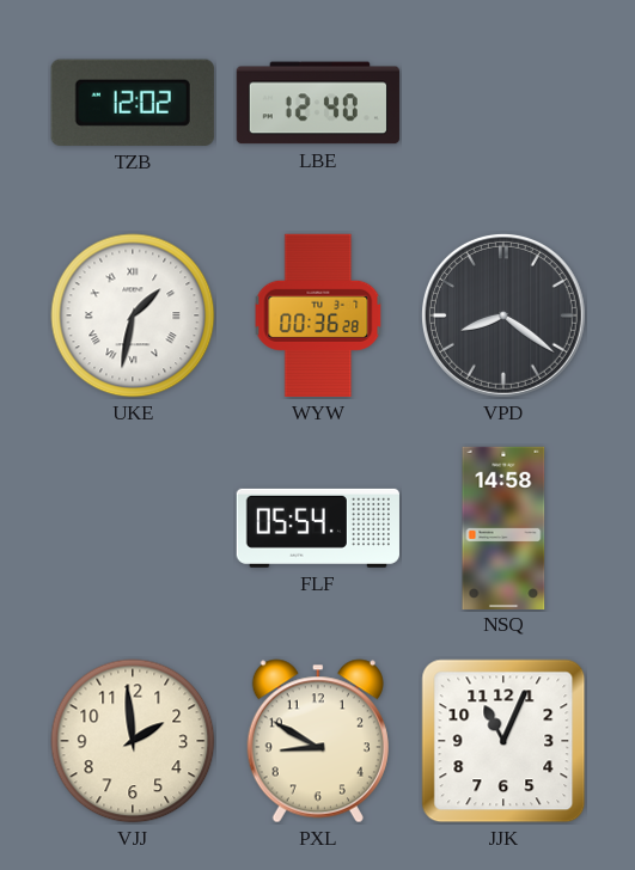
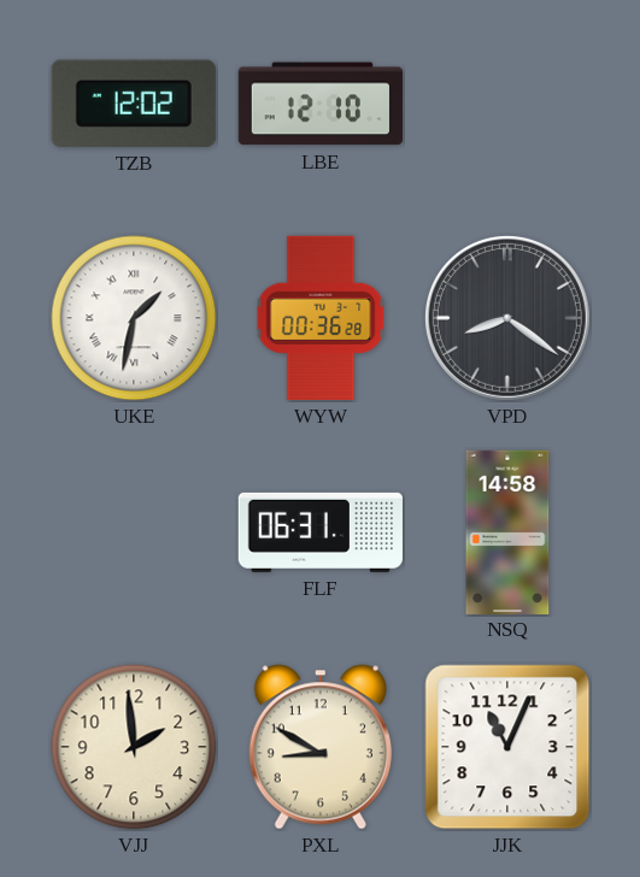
LBE: 12:40 -> 12:10 (321, 104)
FLF: 05:54 -> 06:31 (321, 532)
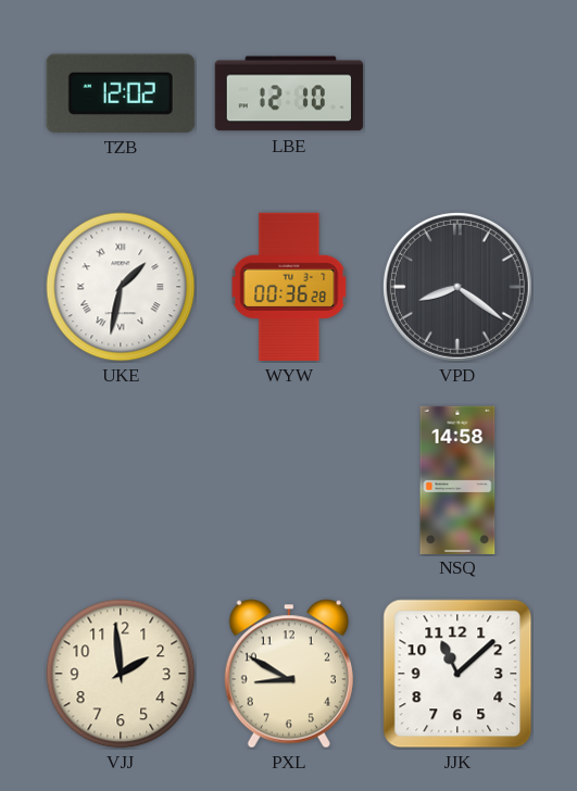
FLF: 06:31 -> none (321, 532)
JJK: 11:04 -> 11:08 (457, 674)
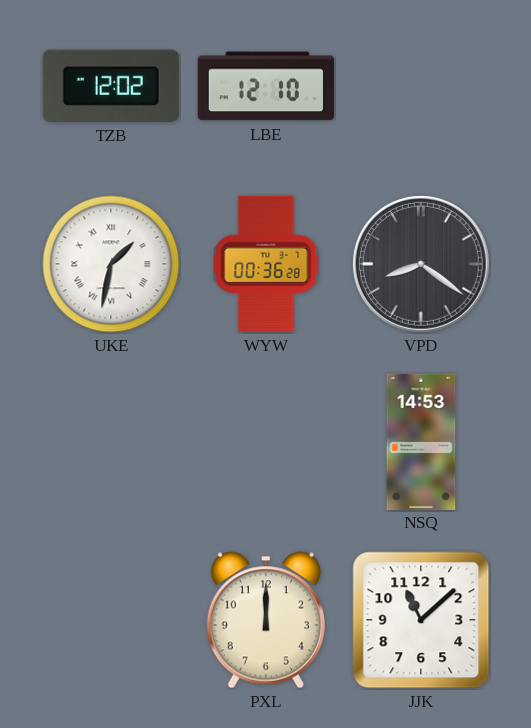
NSQ: 14:58 -> 14:53 (421, 441)
VJJ: 1:59 -> none (121, 674)
PXL: 8:50 -> 12:00 (266, 620)
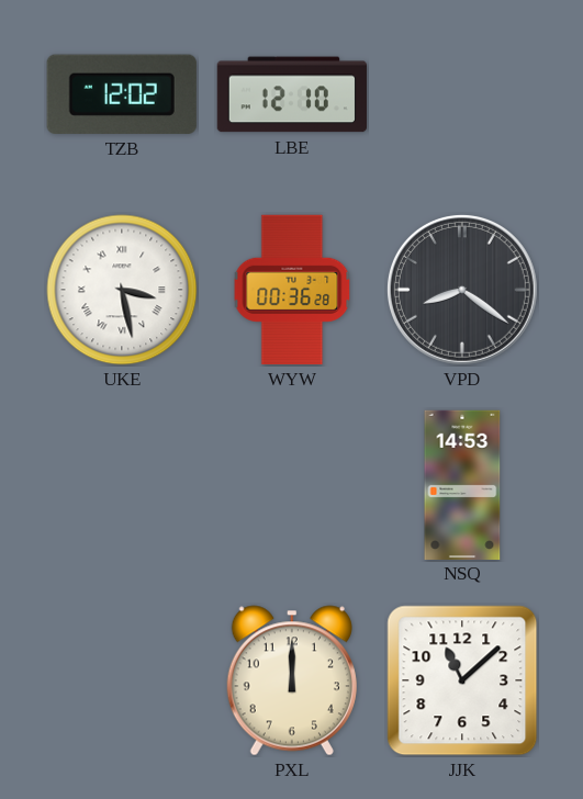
UKE: 1:32 -> 3:28 (122, 290)
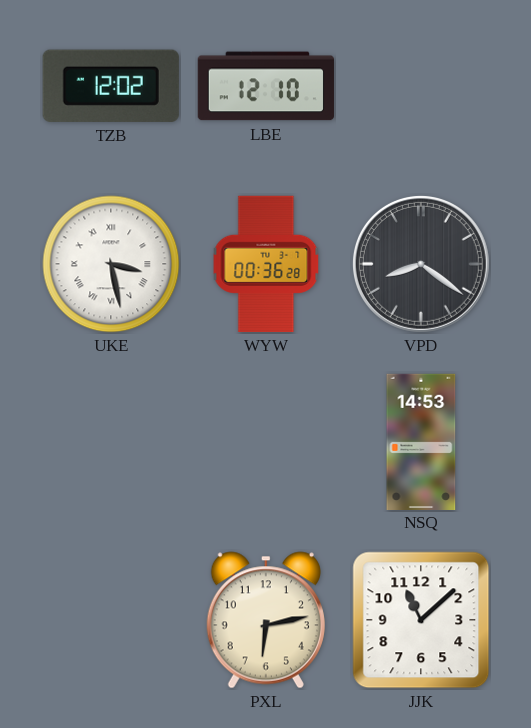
PXL: 12:00 -> 6:13 (266, 620)
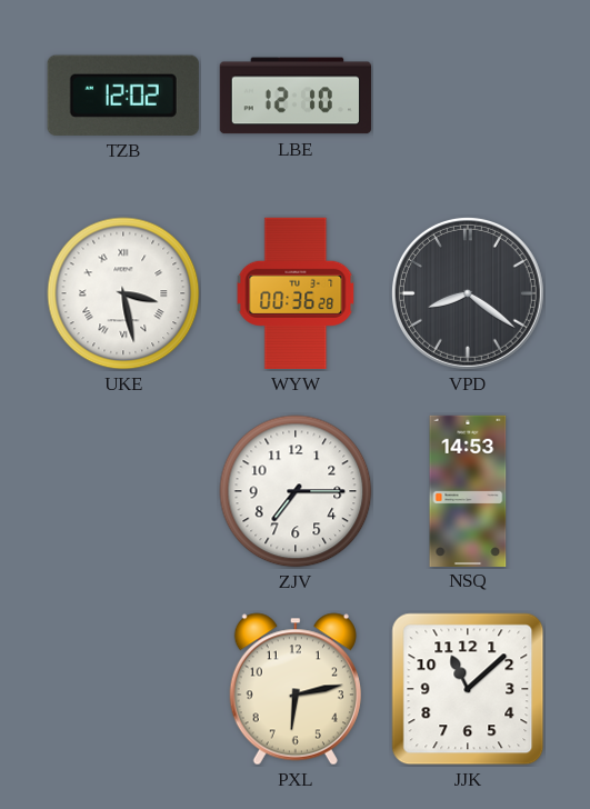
ZJV: none -> 7:15 (296, 491)
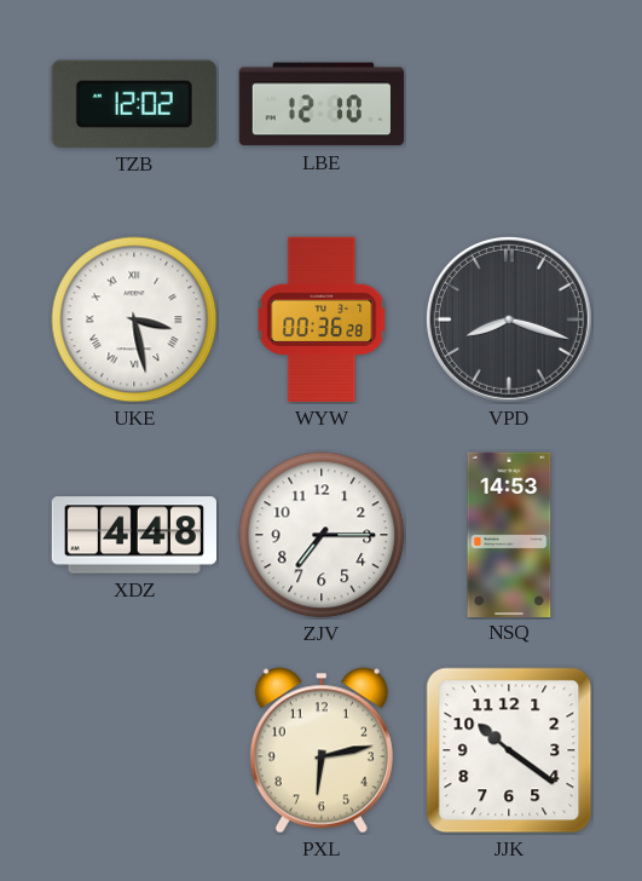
VPD: 8:21 -> 8:18 (509, 319)
XDZ: none -> 4:48 (133, 535)
JJK: 11:08 -> 10:21 (509, 750)
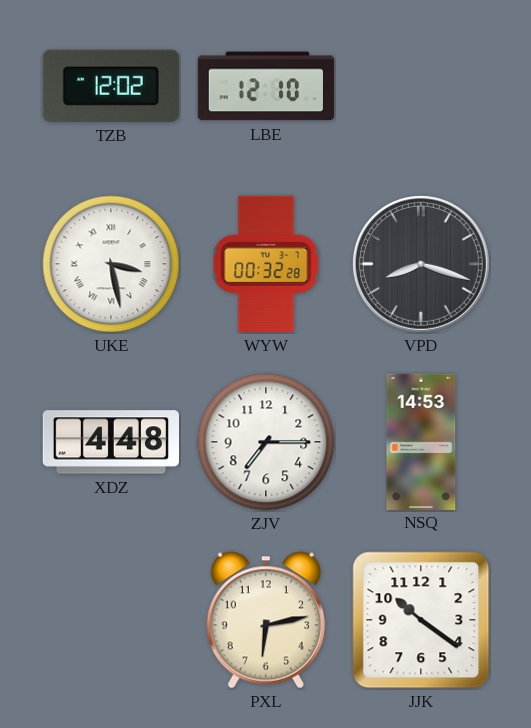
WYW: 00:36 -> 00:32 (266, 264)
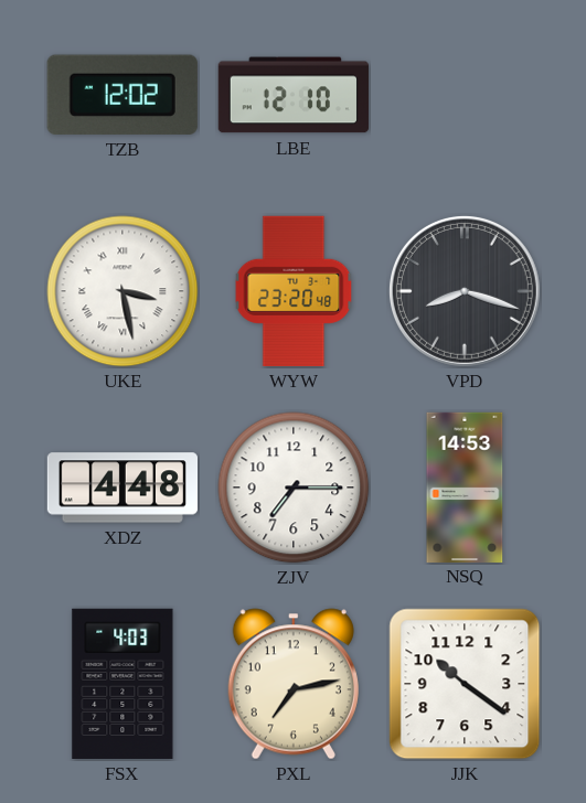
WYW: 00:32 -> 23:20 (294, 291)
FSX: none -> 4:03 (122, 684)
PXL: 6:13 -> 7:13 (294, 684)
